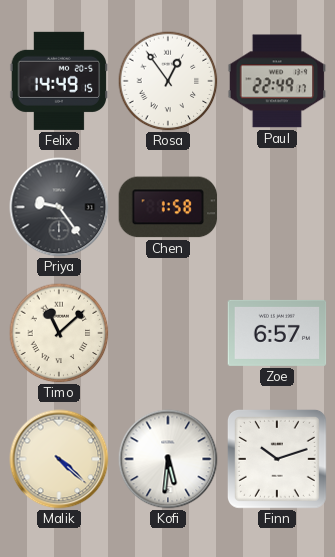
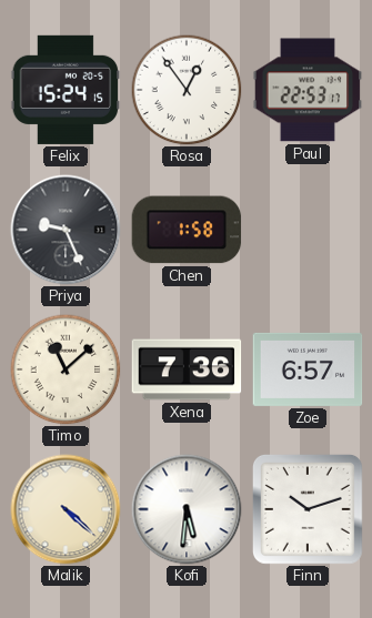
Felix: 14:49 -> 15:24 (66, 90)
Paul: 22:49 -> 22:53 (308, 90)
Priya: 9:24 -> 9:26 (66, 230)
Xena: none -> 7:36 (187, 369)
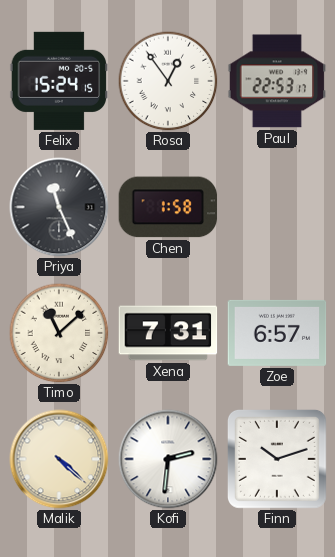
Priya: 9:26 -> 11:26 (59, 207)
Xena: 7:36 -> 7:31 (168, 333)
Kofi: 5:31 -> 2:31 (168, 459)
